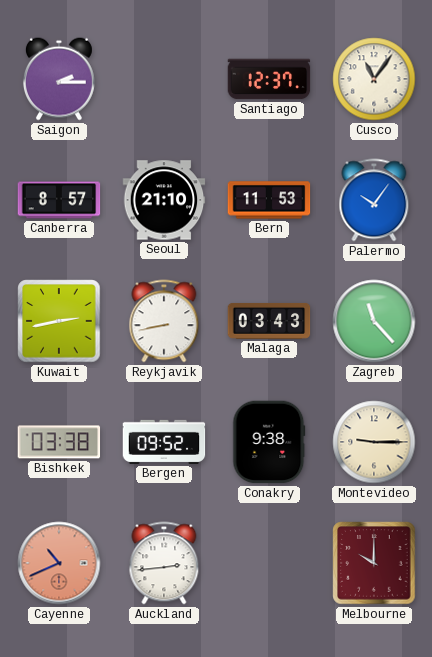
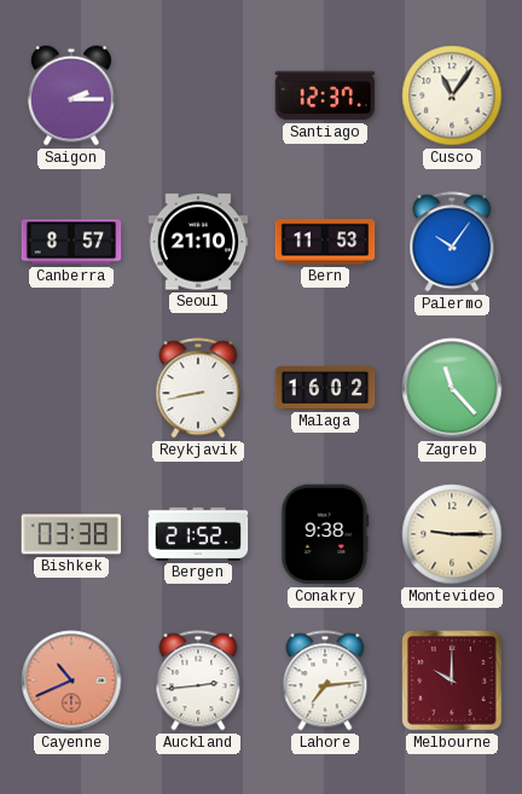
Kuwait: 2:43 -> none (59, 321)
Malaga: 03:43 -> 16:02 (325, 388)
Bergen: 09:52 -> 21:52 (198, 534)
Lahore: none -> 7:14 (325, 680)
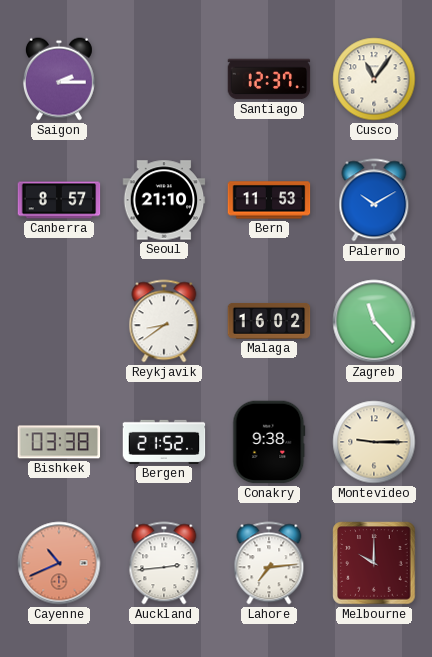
Palermo: 10:06 -> 10:10 (374, 200)
Reykjavik: 8:43 -> 8:39 (164, 321)
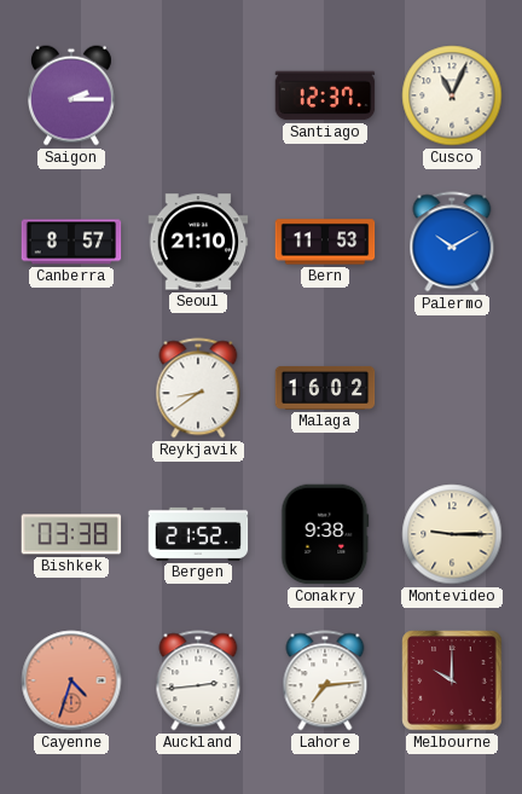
Cusco: 11:06 -> 11:04 (452, 95)
Zagreb: 11:23 -> none (374, 321)
Cayenne: 10:41 -> 4:33 (71, 680)
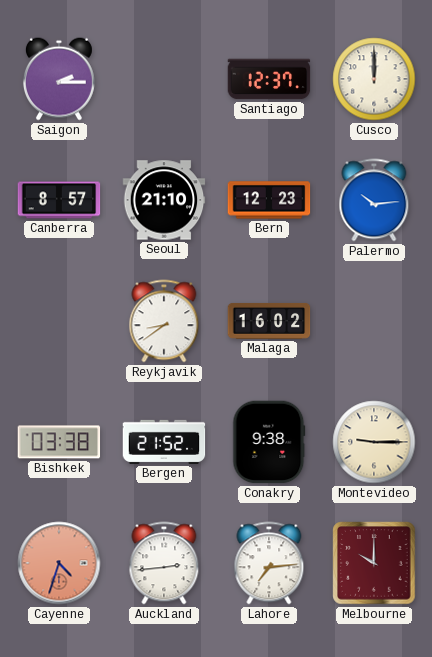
Cusco: 11:04 -> 12:00 (374, 79)
Bern: 11:53 -> 12:23 (269, 200)
Palermo: 10:10 -> 10:14 (374, 200)
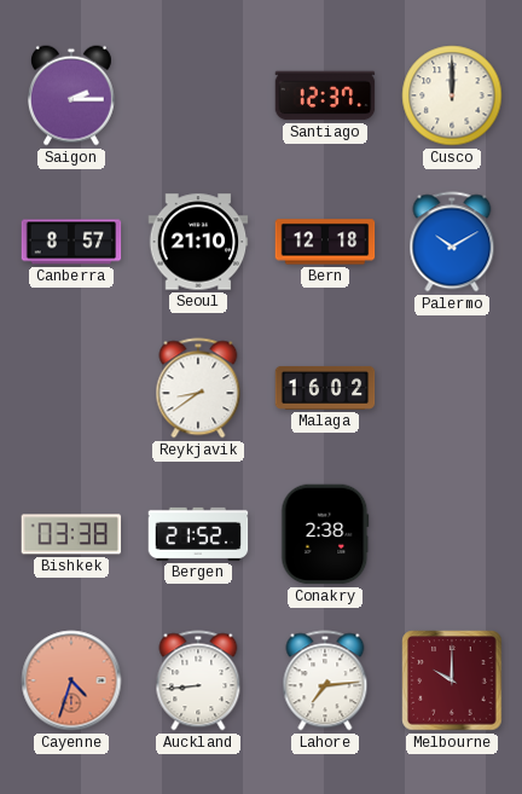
Bern: 12:23 -> 12:18 (325, 242)
Palermo: 10:14 -> 10:10 (452, 242)
Conakry: 9:38 -> 2:38 (325, 534)
Montevideo: 9:15 -> none (374, 442)
Auckland: 2:44 -> 8:44 (198, 680)
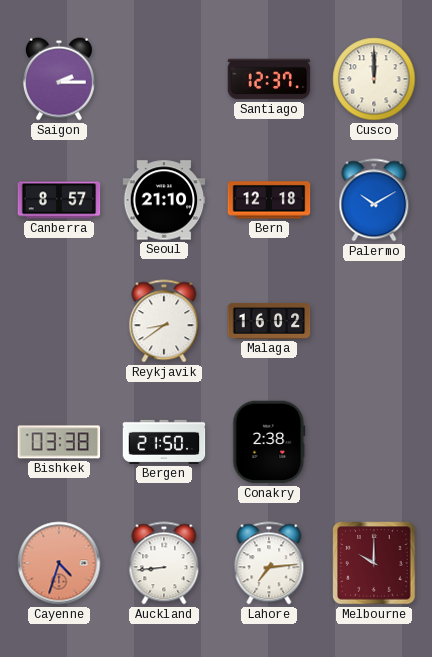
Bergen: 21:52 -> 21:50 (164, 442)
